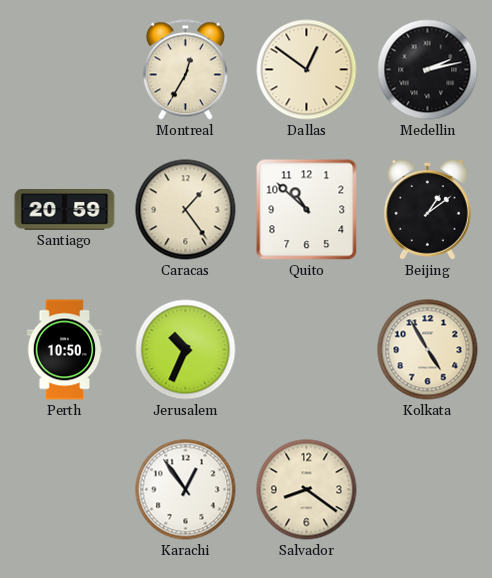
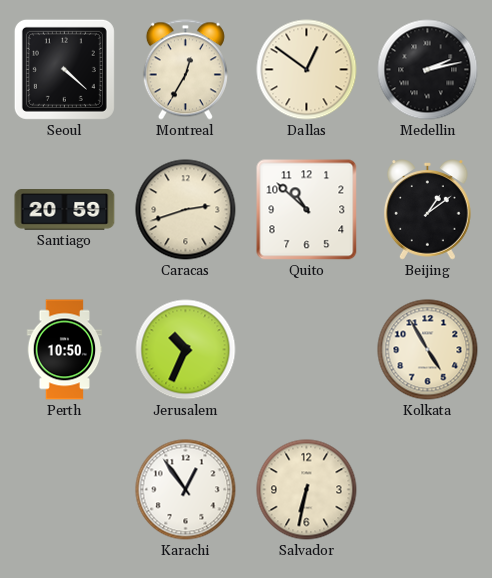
Seoul: none -> 4:22 (64, 69)
Caracas: 1:24 -> 2:42 (186, 210)
Salvador: 8:21 -> 6:32 (307, 490)
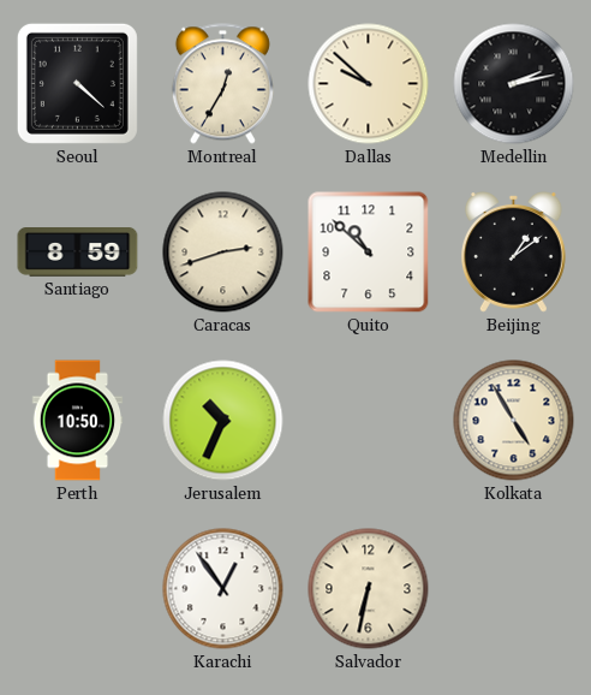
Dallas: 12:51 -> 9:52 (369, 84)
Santiago: 20:59 -> 8:59 (78, 253)
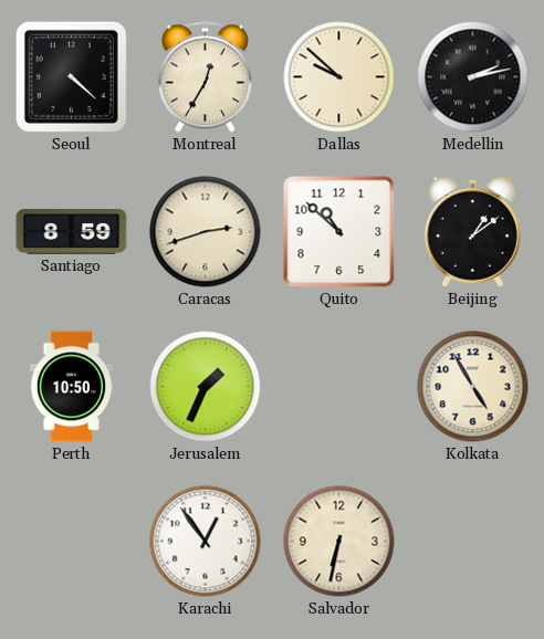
Jerusalem: 10:34 -> 1:34 (206, 387)
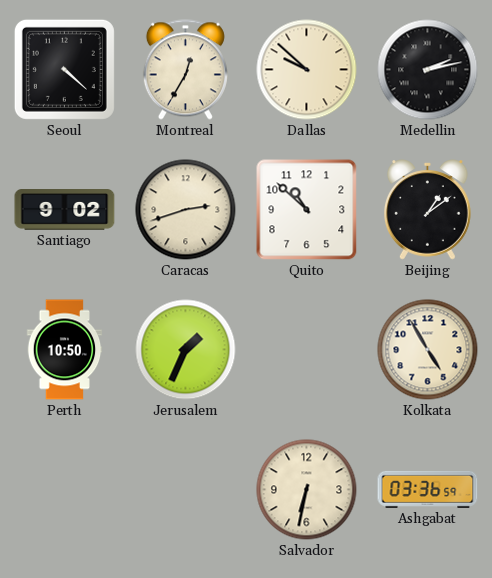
Santiago: 8:59 -> 9:02 (65, 210)
Karachi: 12:54 -> none (206, 542)
Ashgabat: none -> 03:36 (428, 489)
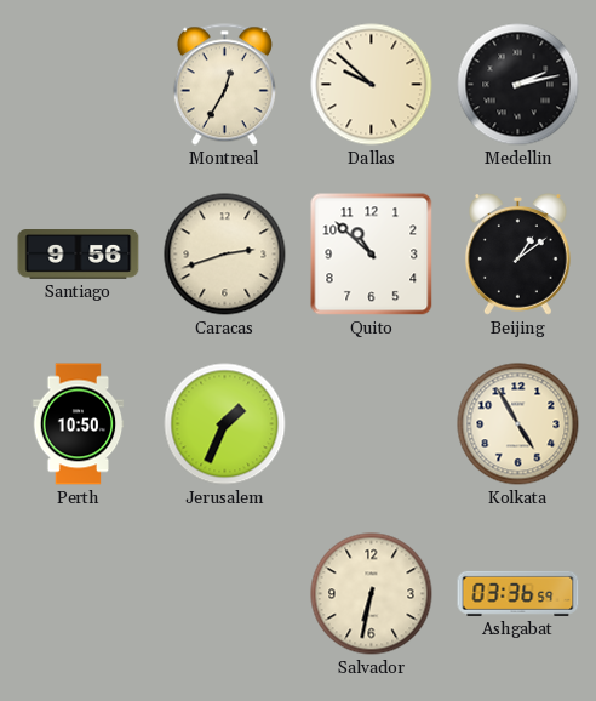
Seoul: 4:22 -> none (64, 69)
Santiago: 9:02 -> 9:56 (79, 255)
